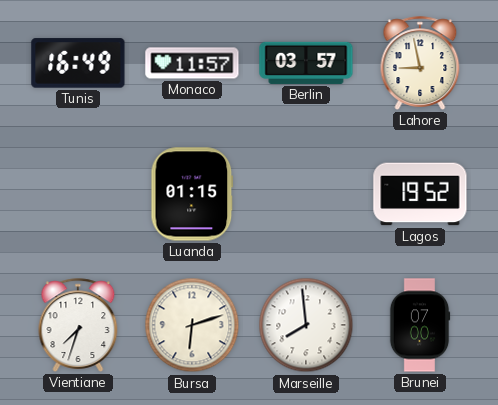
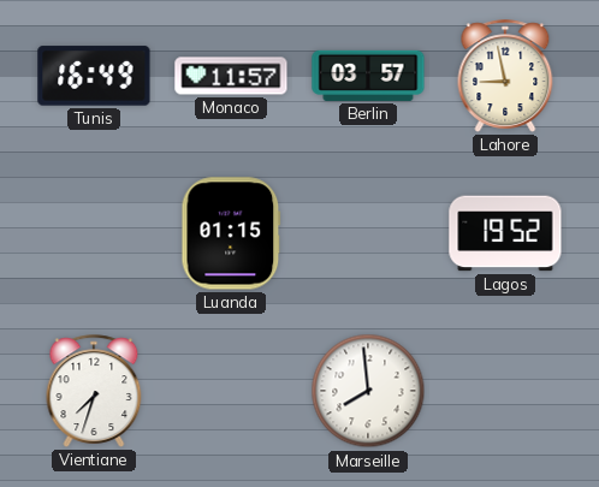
Bursa: 6:12 -> none (192, 325)
Brunei: 07:00 -> none (420, 325)
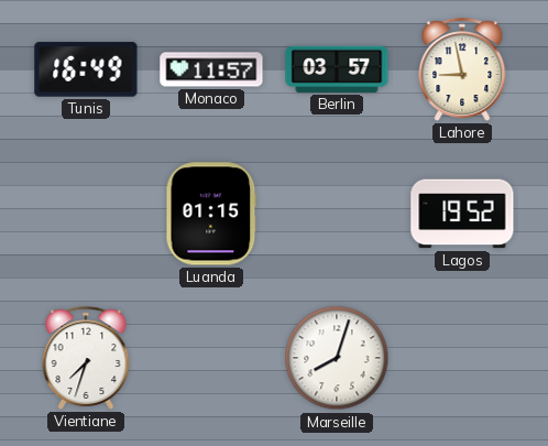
Marseille: 7:59 -> 8:03 (337, 358)
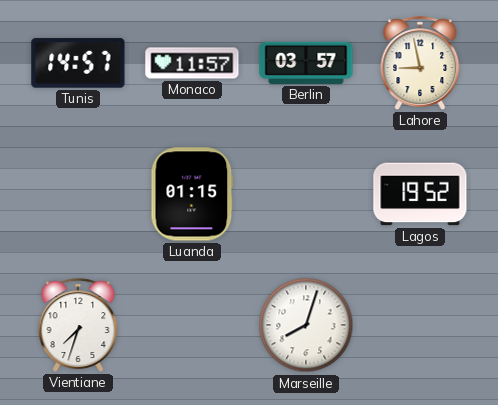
Tunis: 16:49 -> 14:57 (78, 63)
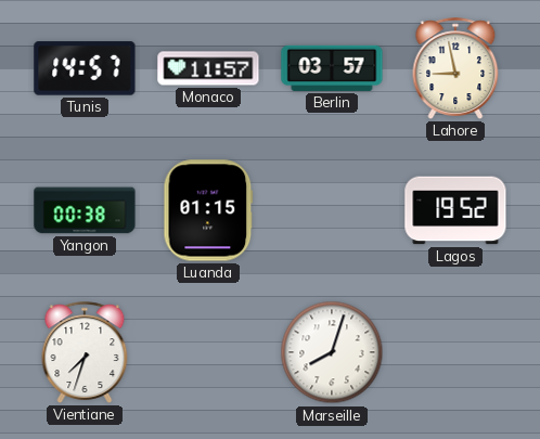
Yangon: none -> 00:38 (85, 210)
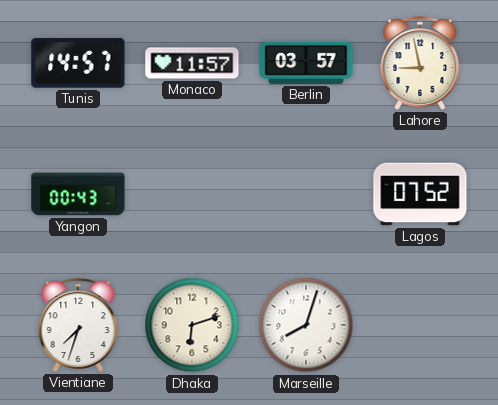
Yangon: 00:38 -> 00:43 (78, 194)
Luanda: 01:15 -> none (208, 210)
Lagos: 19:52 -> 07:52 (420, 194)
Dhaka: none -> 6:12 (192, 325)
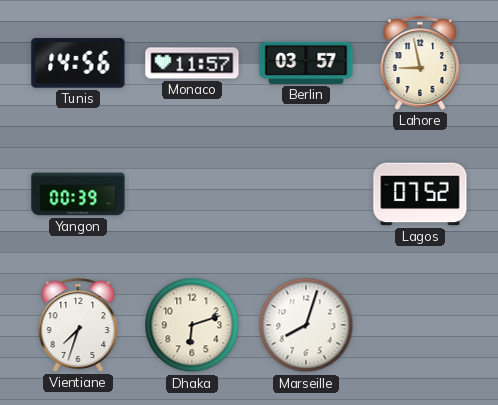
Tunis: 14:57 -> 14:56 (78, 63)
Yangon: 00:43 -> 00:39 (78, 194)
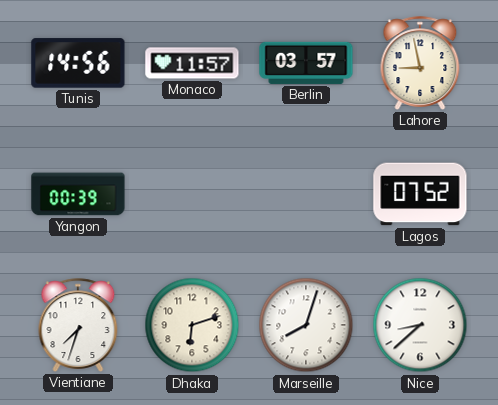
Nice: none -> 8:38 (420, 325)
